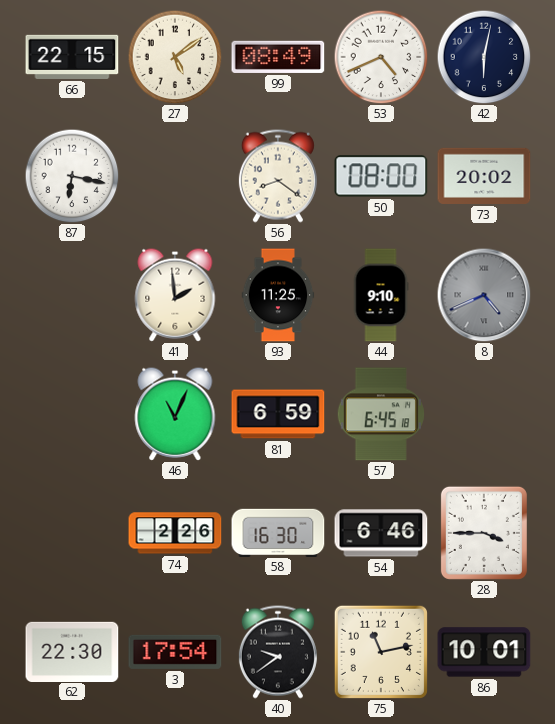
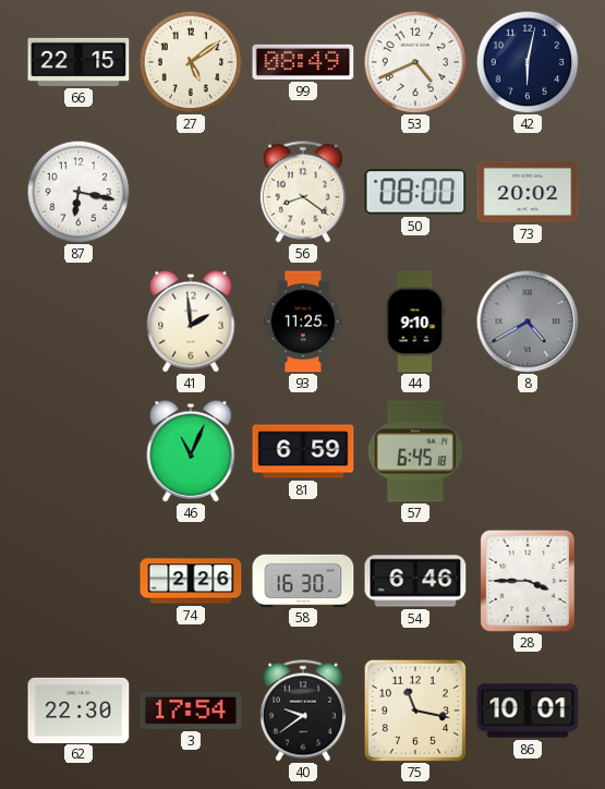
8: 4:41 -> 4:40 (528, 321)
75: 11:13 -> 11:17 (415, 711)
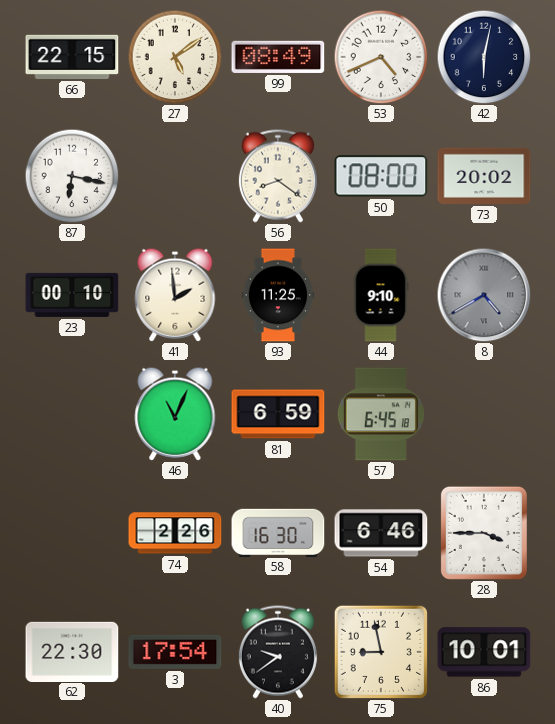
23: none -> 00:10 (72, 295)
75: 11:17 -> 8:58 (381, 652)
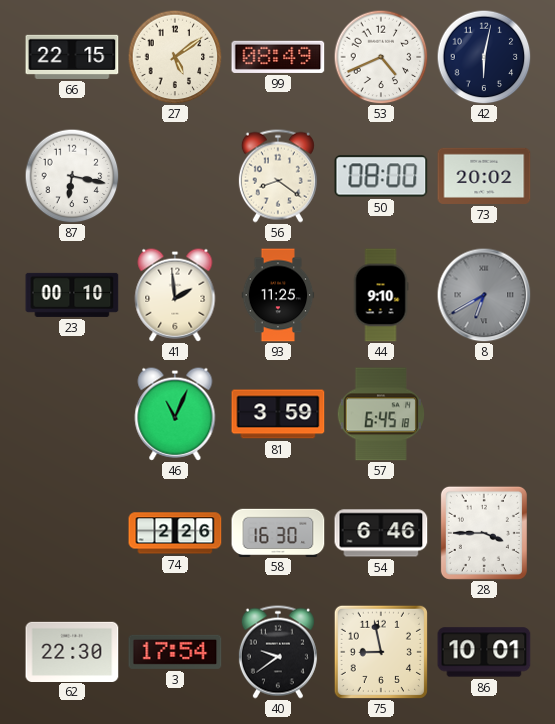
8: 4:40 -> 6:40 (484, 295)
81: 6:59 -> 3:59 (278, 414)
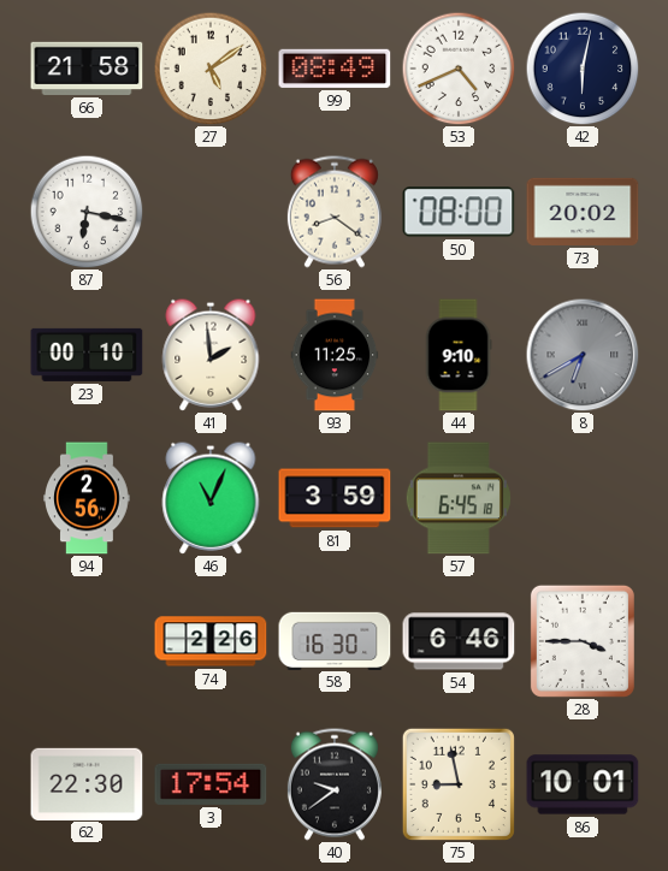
66: 22:15 -> 21:58 (87, 69)
94: none -> 2:56 (87, 498)
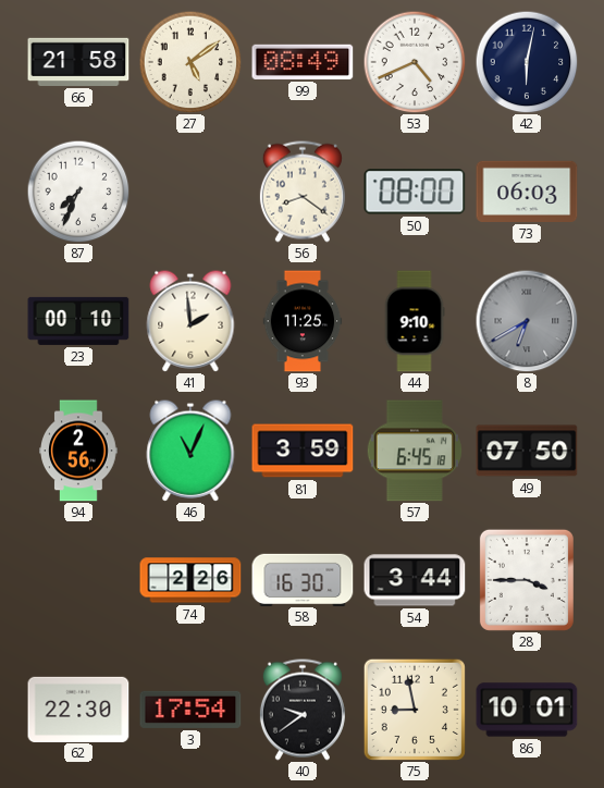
87: 6:17 -> 7:34 (78, 192)
73: 20:02 -> 06:03 (527, 192)
49: none -> 07:50 (527, 451)
54: 6:46 -> 3:44 (415, 580)
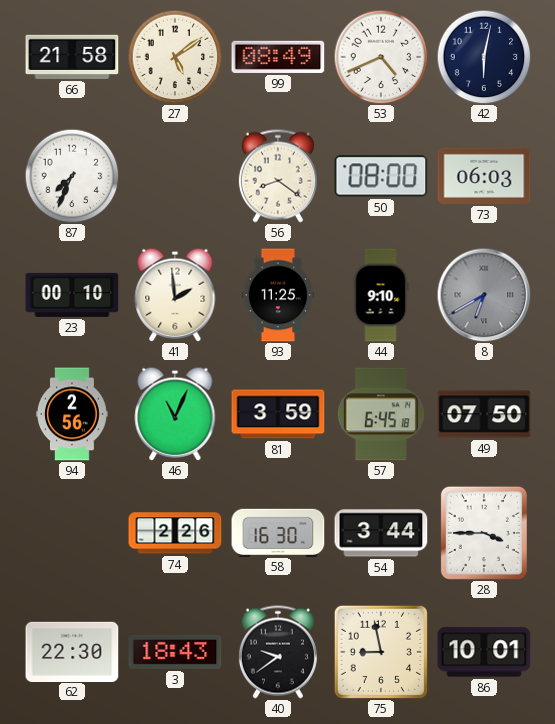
3: 17:54 -> 18:43 (175, 652)
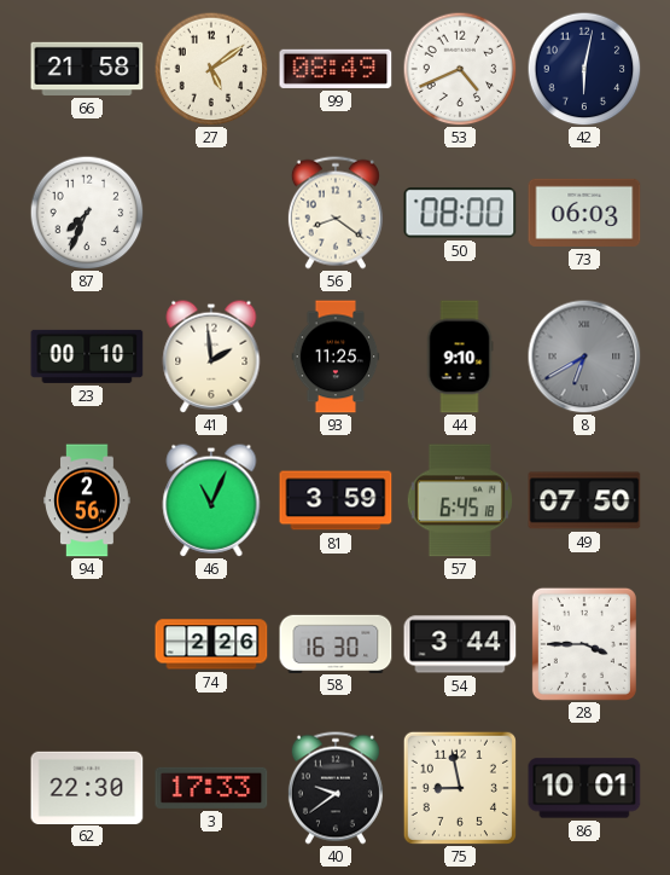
3: 18:43 -> 17:33 (211, 788)
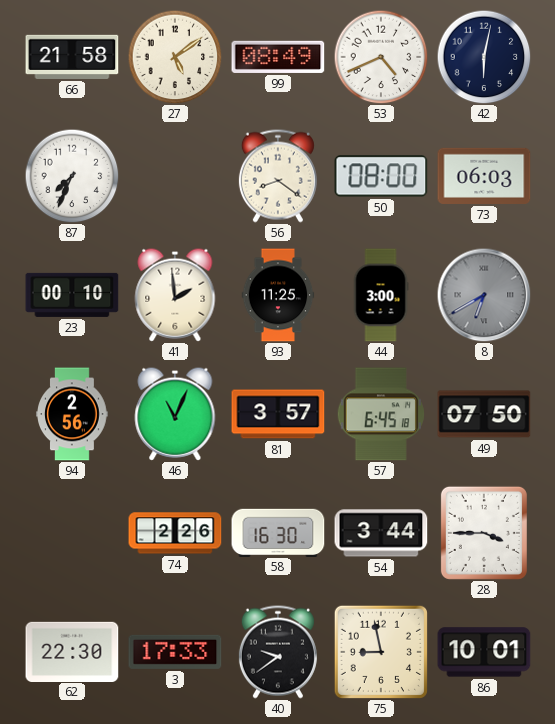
44: 9:10 -> 3:00 (381, 295)
81: 3:59 -> 3:57 (278, 414)
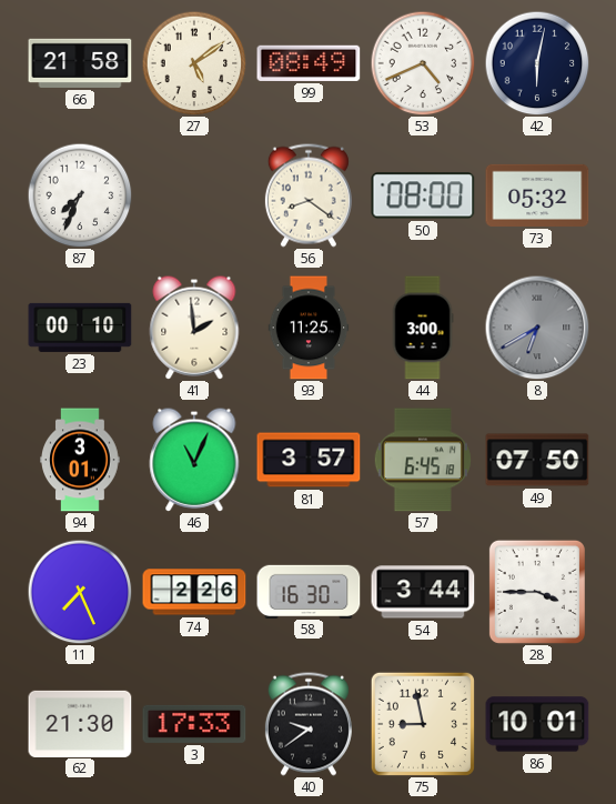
73: 06:03 -> 05:32 (537, 195)
94: 2:56 -> 3:01 (80, 460)
11: none -> 7:26 (80, 592)
62: 22:30 -> 21:30 (80, 723)
